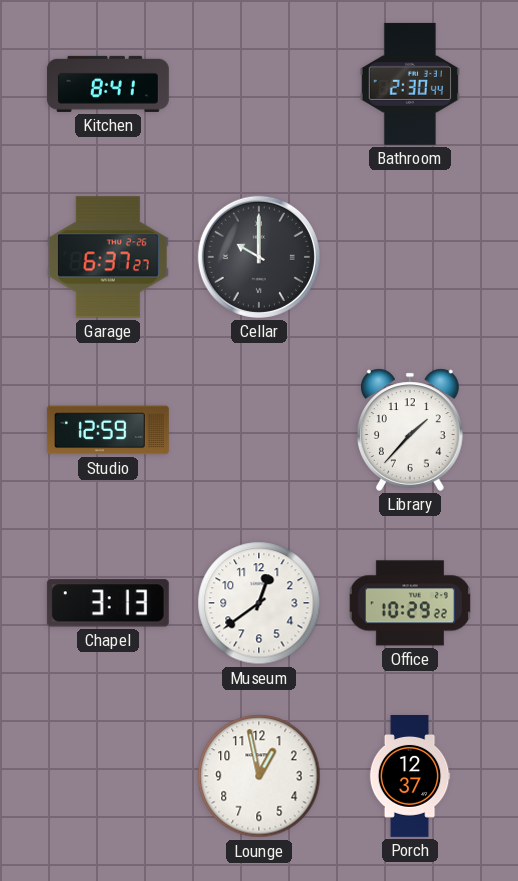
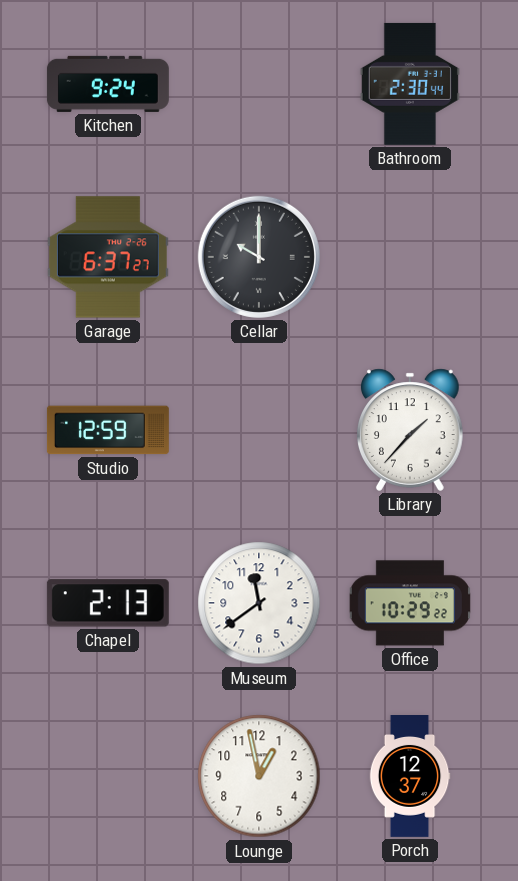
Kitchen: 8:41 -> 9:24 (108, 84)
Chapel: 3:13 -> 2:13 (108, 603)
Museum: 12:39 -> 11:39 (259, 603)
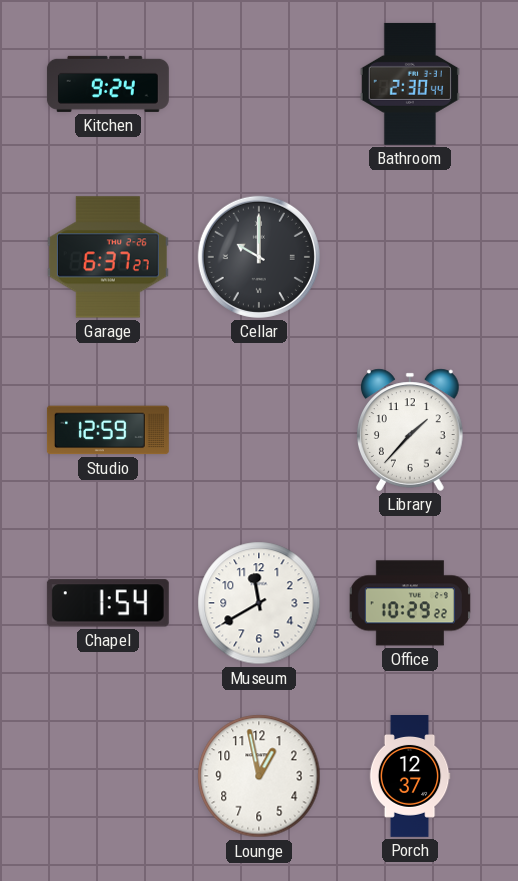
Chapel: 2:13 -> 1:54 (108, 603)
Museum: 11:39 -> 11:40 (259, 603)
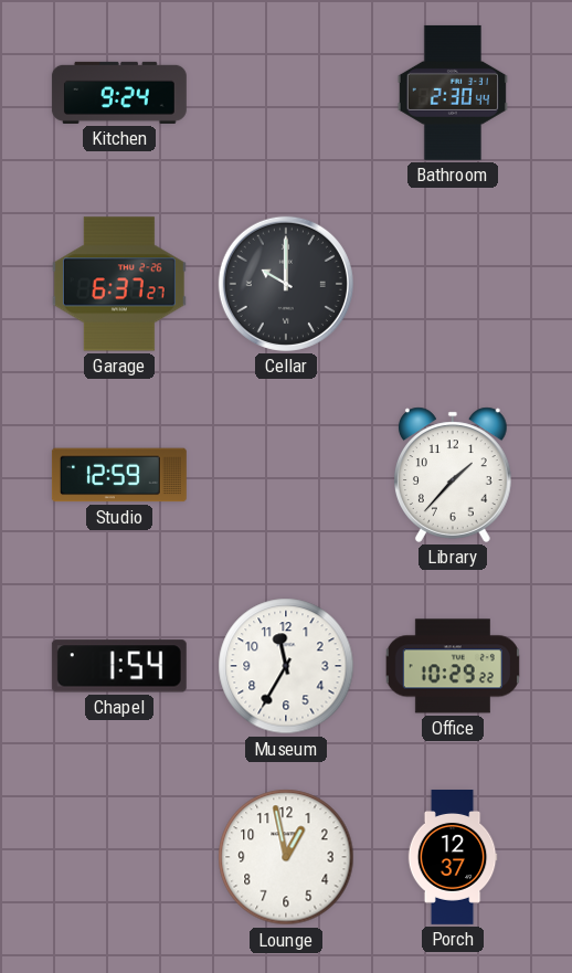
Museum: 11:40 -> 11:35 (286, 666)
